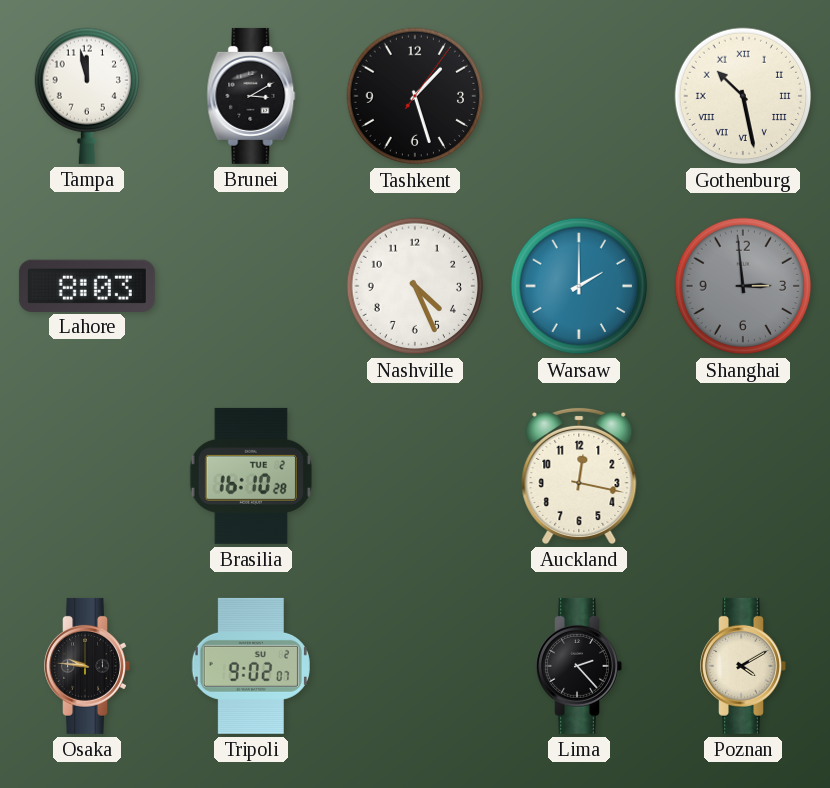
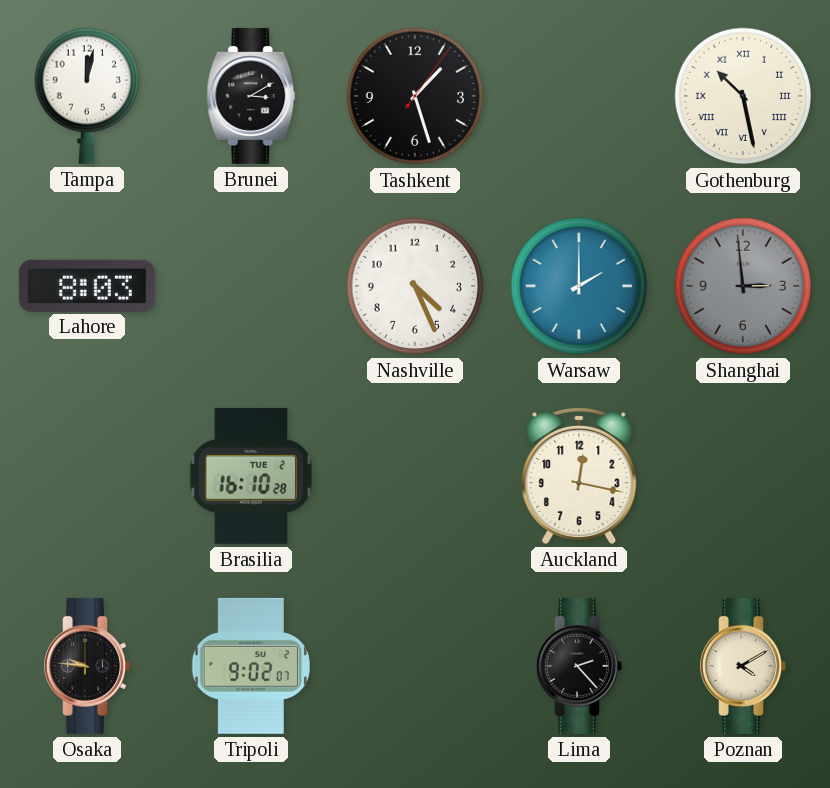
Tampa: 11:58 -> 12:02 (86, 96)
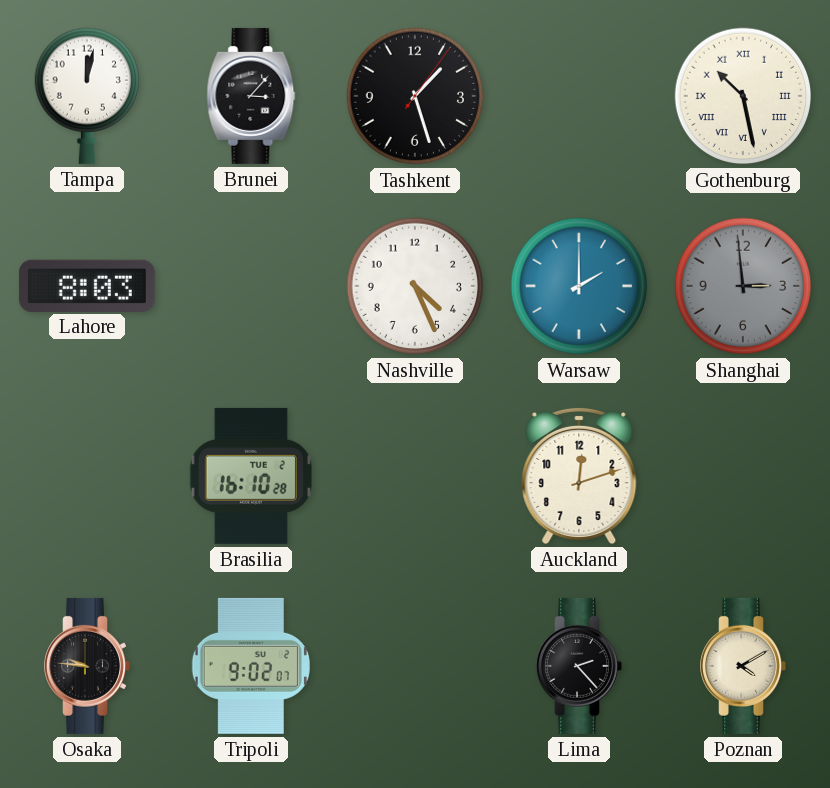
Brunei: 3:10 -> 3:07 (251, 96)
Auckland: 12:17 -> 12:12 (579, 475)
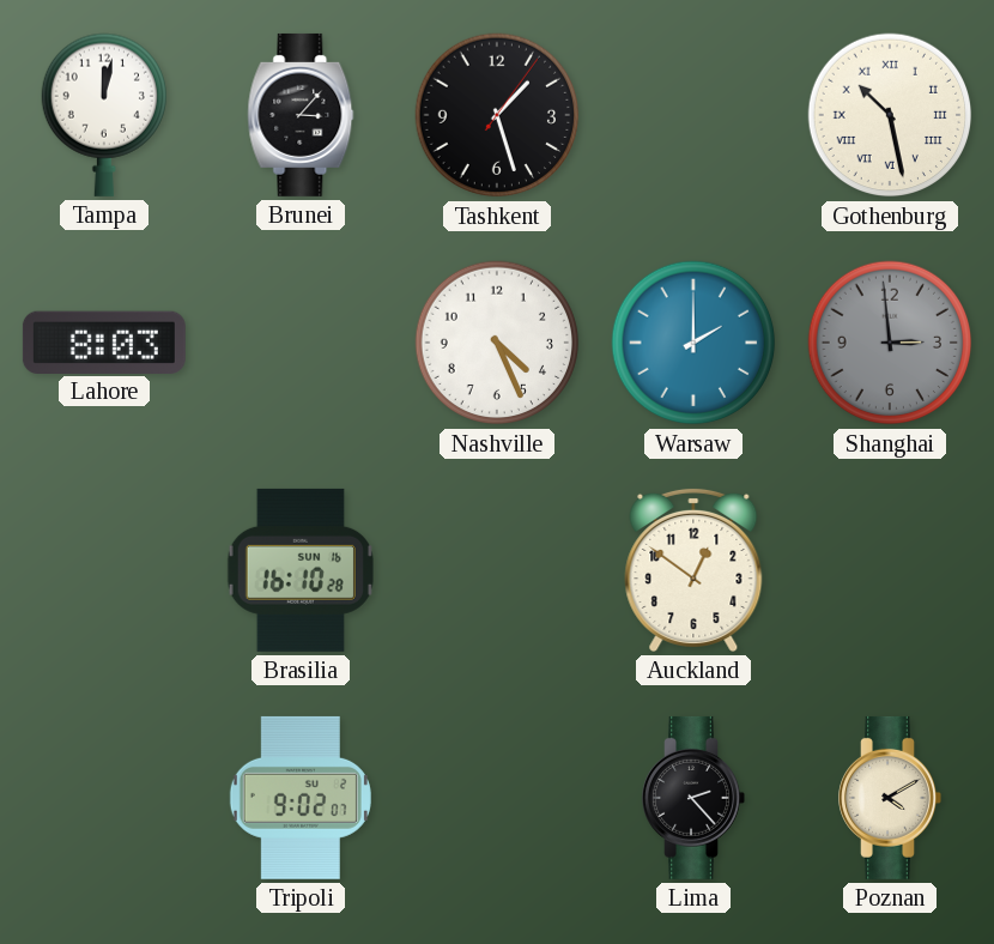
Brasilia date: TUE 2 -> SUN 16 (301, 570)
Auckland: 12:12 -> 12:51 (693, 569)
Osaka: 9:46 -> none (87, 666)
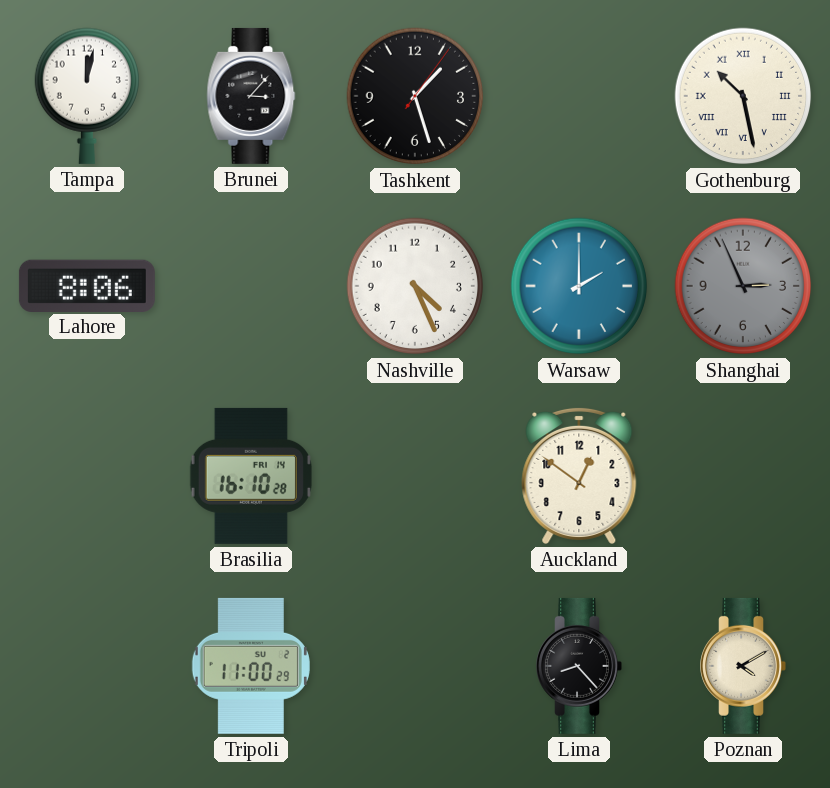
Lahore: 8:03 -> 8:06 (87, 285)
Shanghai: 2:59 -> 2:56 (743, 286)
Brasilia date: SUN 16 -> FRI 14 (251, 476)
Tripoli: 9:02 -> 11:00 (251, 666)
Lima: 2:23 -> 8:23 (579, 666)
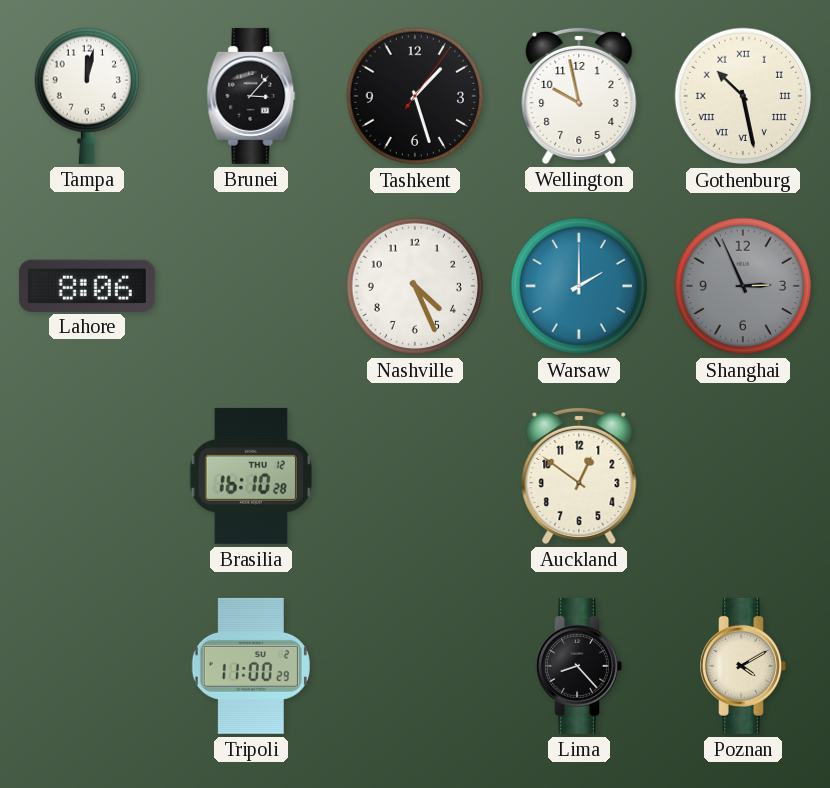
Wellington: none -> 9:58 (579, 95)
Brasilia date: FRI 14 -> THU 12 (251, 476)
